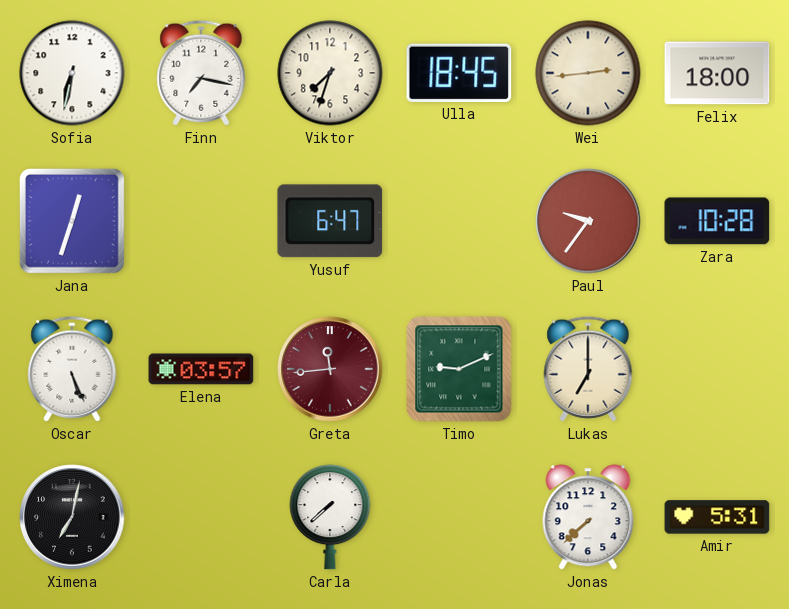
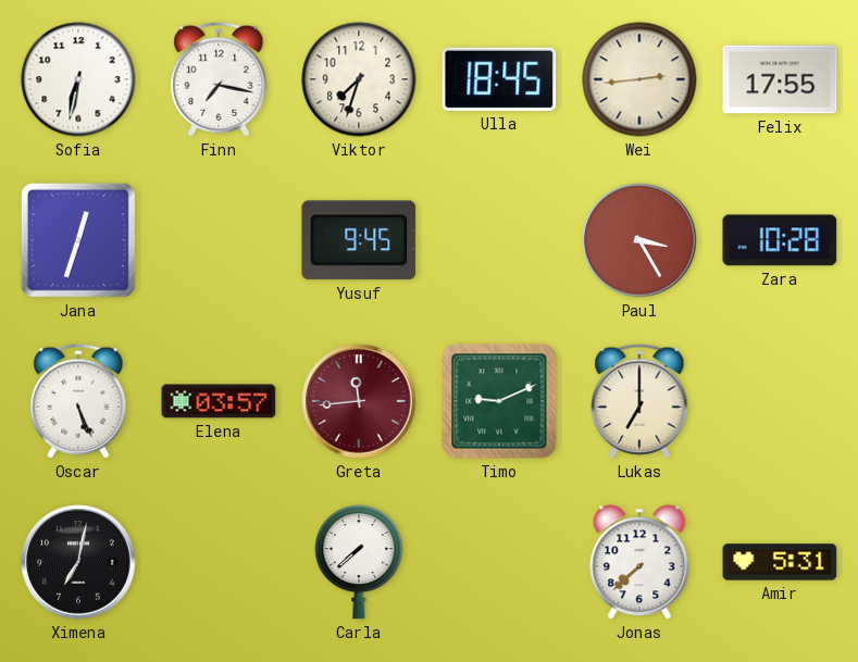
Felix: 18:00 -> 17:55 (780, 79)
Yusuf: 6:47 -> 9:45 (359, 240)
Paul: 9:36 -> 3:25 (639, 240)
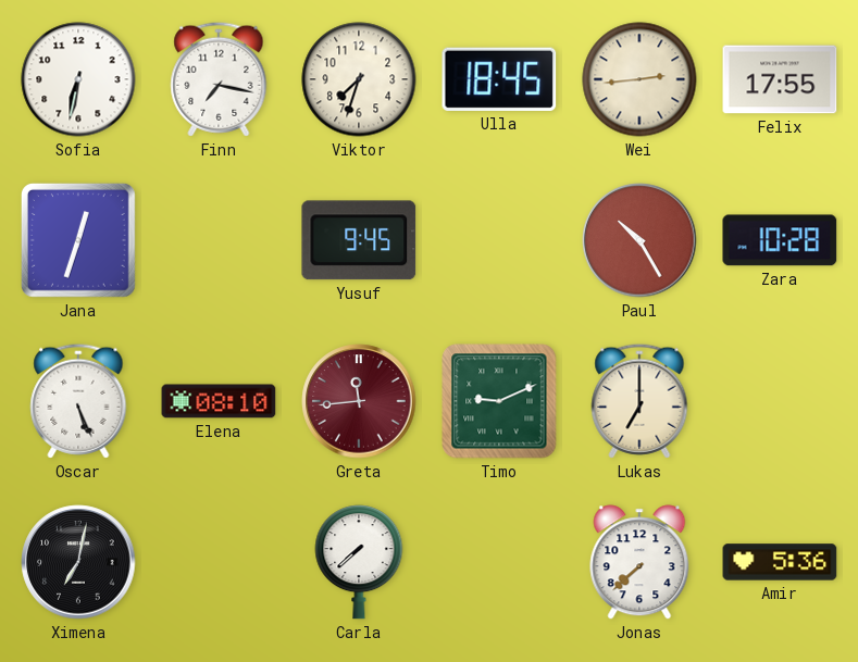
Paul: 3:25 -> 10:25 (639, 240)
Elena: 03:57 -> 08:10 (219, 401)
Amir: 5:31 -> 5:36 (780, 562)
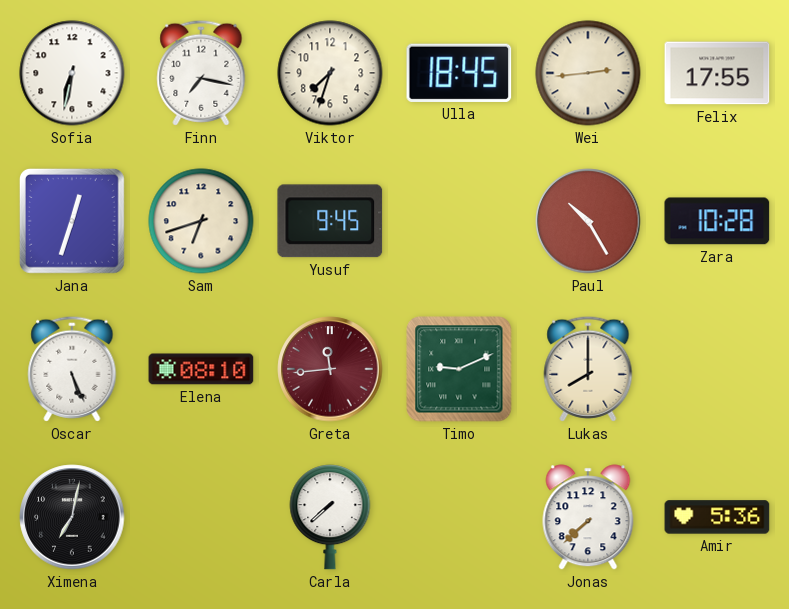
Sam: none -> 6:42 (201, 221)
Lukas: 7:00 -> 8:00 (588, 369)
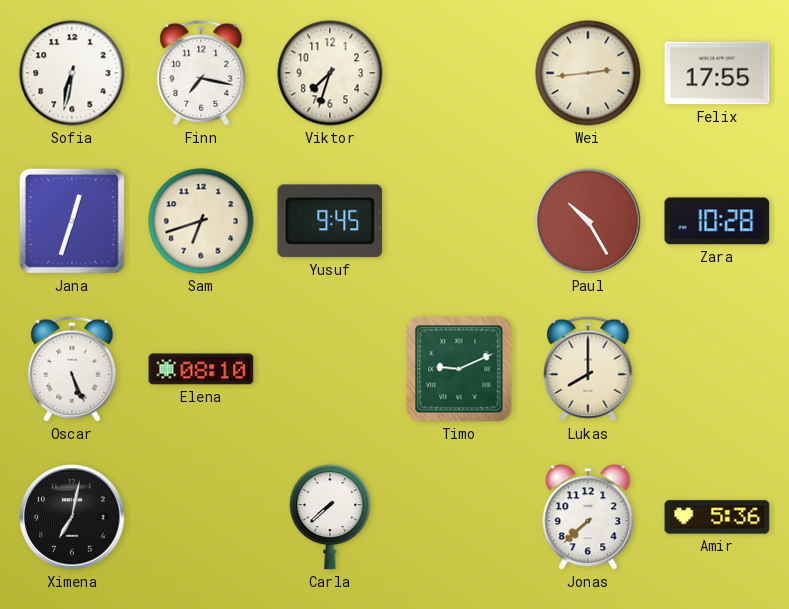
Ulla: 18:45 -> none (459, 73)
Greta: 11:44 -> none (330, 369)
